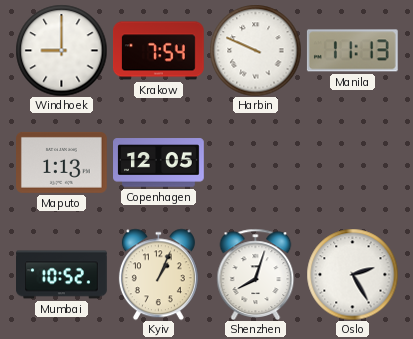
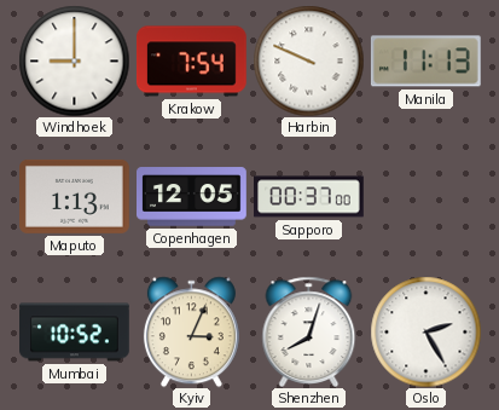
Sapporo: none -> 00:37 (309, 197)
Kyiv: 1:04 -> 3:04 (191, 331)
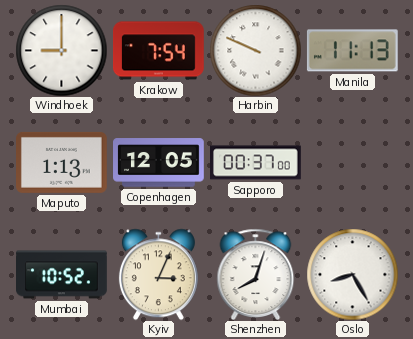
Oslo: 2:25 -> 8:25 (352, 274)
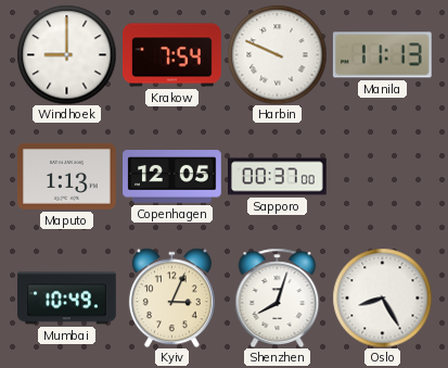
Mumbai: 10:52 -> 10:49 (67, 299)
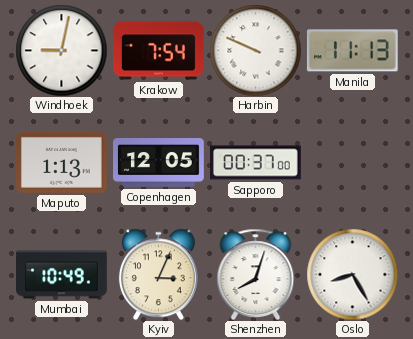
Windhoek: 9:00 -> 9:02 (61, 50)
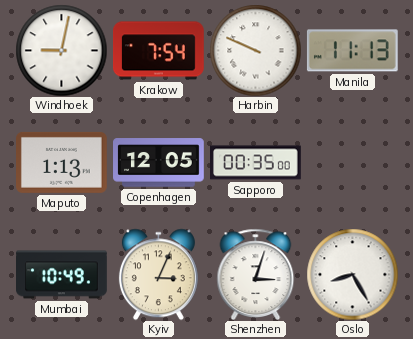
Sapporo: 00:37 -> 00:35 (256, 163)
Shenzhen: 8:03 -> 3:03 (256, 274)
